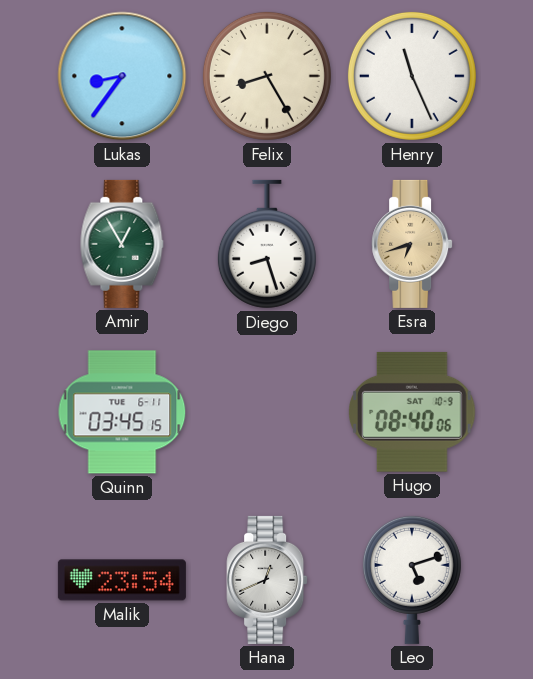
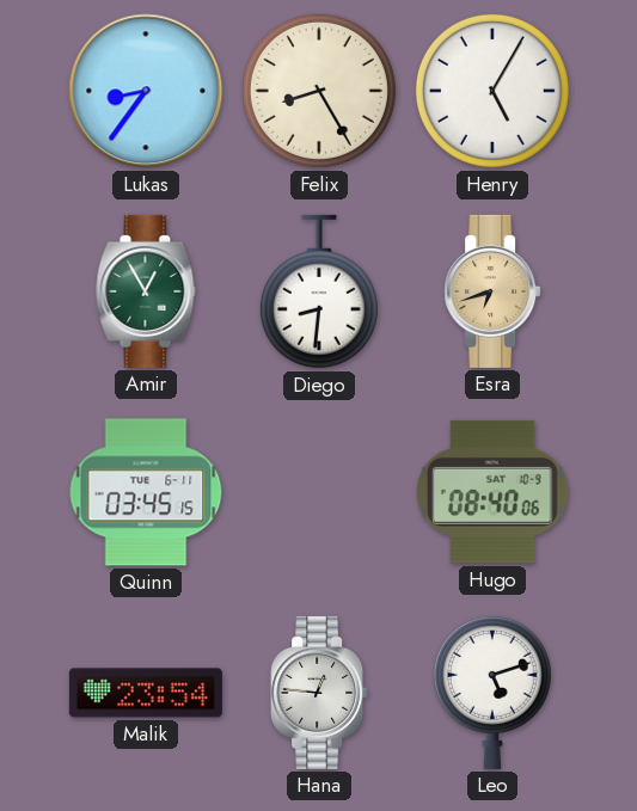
Henry: 11:26 -> 5:05 (492, 91)
Diego: 8:27 -> 8:31 (319, 291)
Hana: 12:41 -> 12:46 (319, 693)
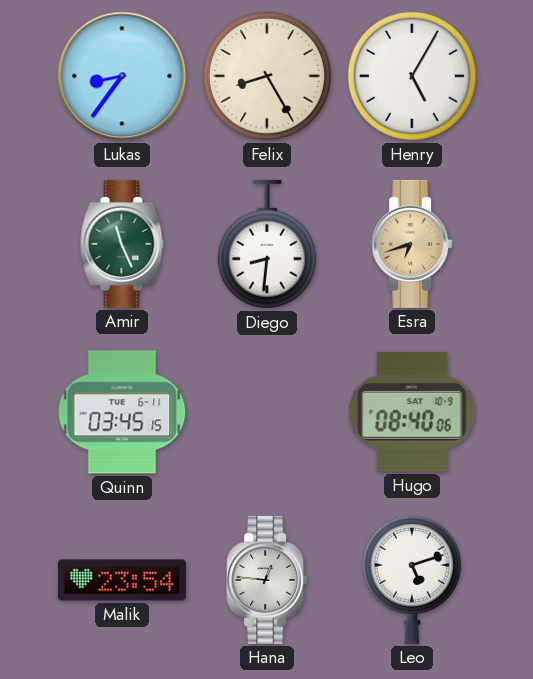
Amir: 12:55 -> 11:26 (122, 244)
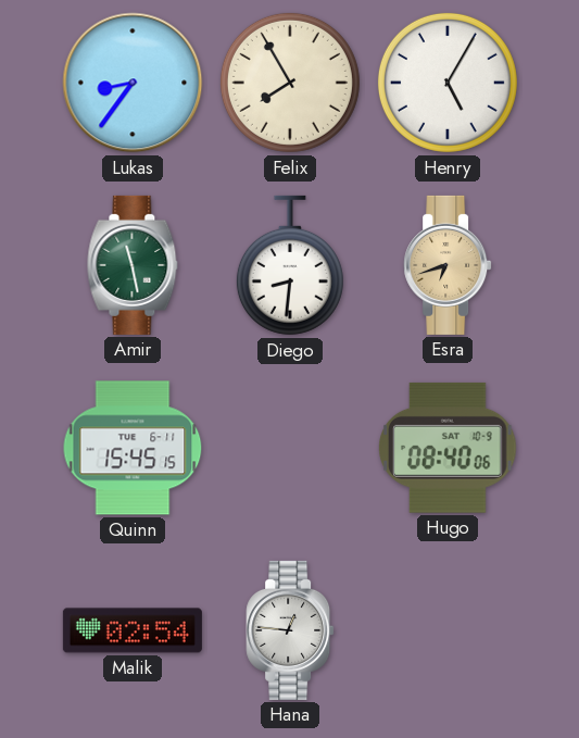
Felix: 8:25 -> 7:55 (290, 83)
Amir: 11:26 -> 11:28 (133, 265)
Quinn: 03:45 -> 15:45 (133, 448)
Malik: 23:54 -> 02:54 (133, 630)
Leo: 5:12 -> none (412, 579)
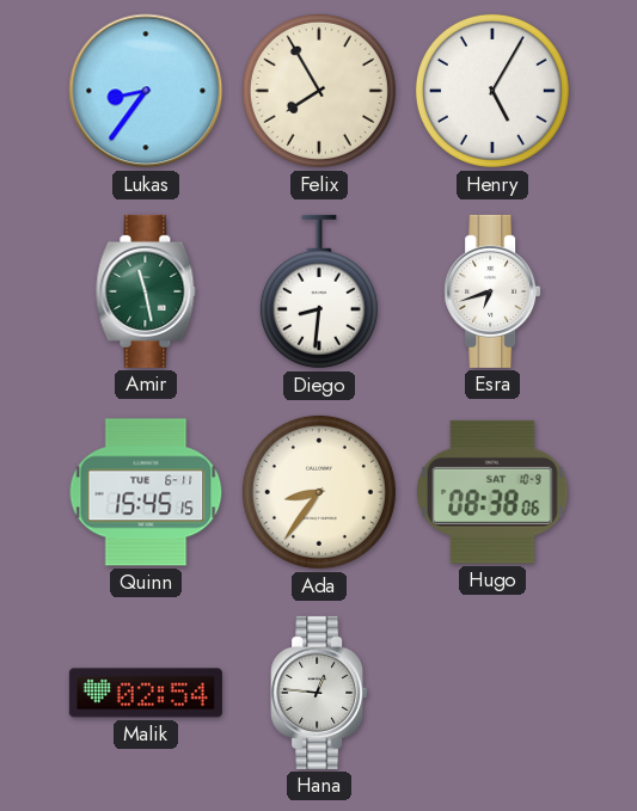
Esra dial: champagne -> white (492, 291)
Ada: none -> 8:36 (319, 492)
Hugo: 08:40 -> 08:38 (492, 492)
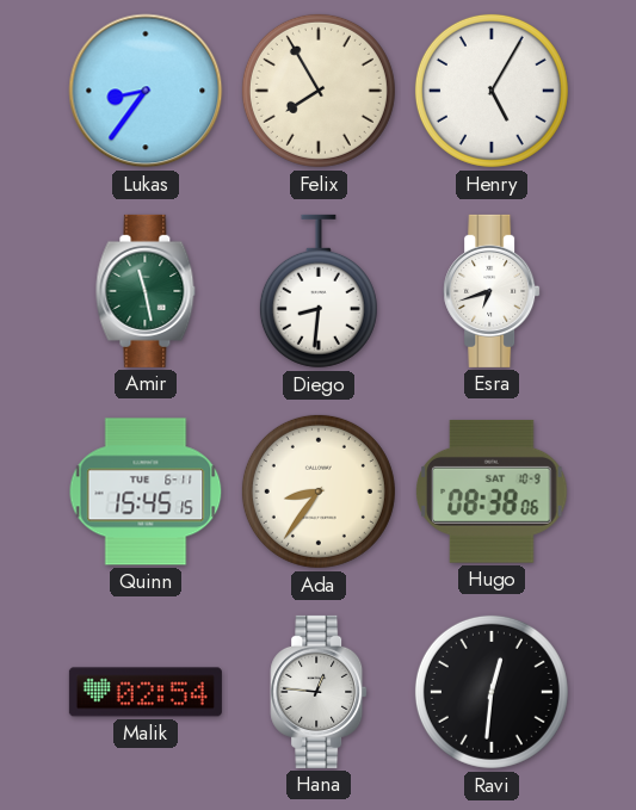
Ravi: none -> 12:31 (492, 692)
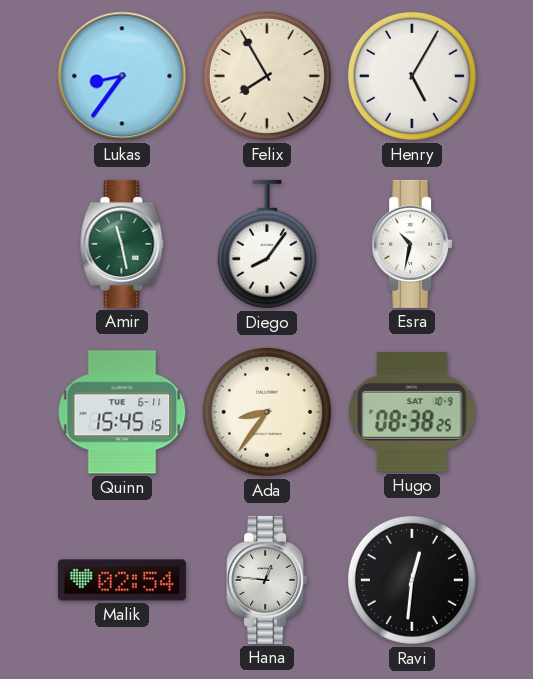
Diego: 8:31 -> 8:06 (267, 244)
Esra: 6:42 -> 10:32 (412, 244)
Hugo: 08:38:06 -> 08:38:25 (412, 412)
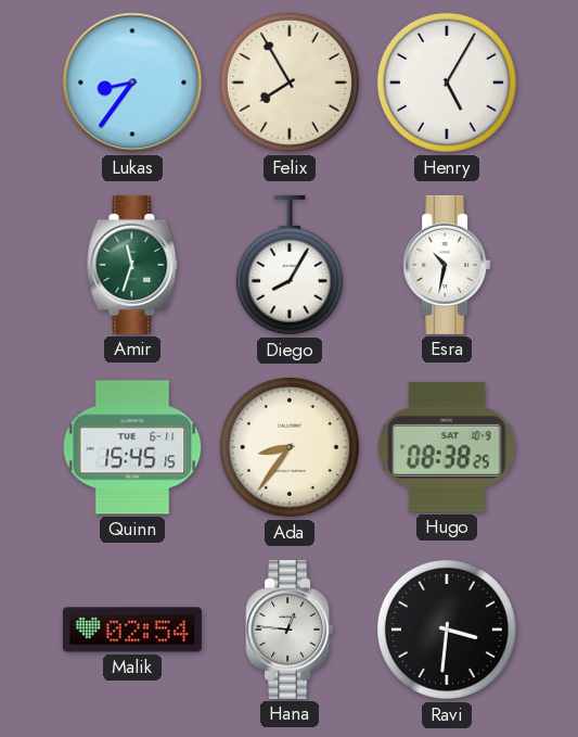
Amir: 11:28 -> 11:33 (132, 265)
Diego: 8:06 -> 8:05 (290, 265)
Ravi: 12:31 -> 3:31 (447, 630)
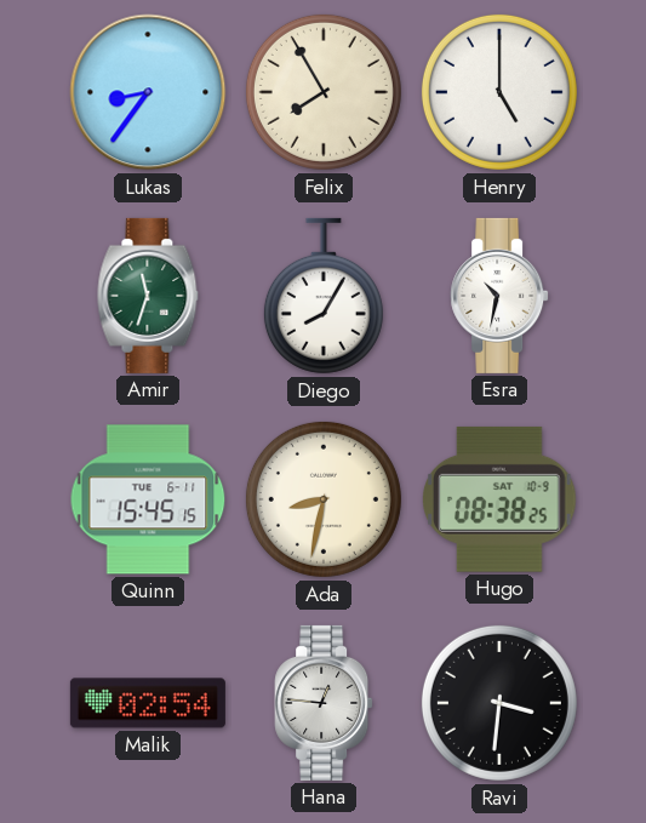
Henry: 5:05 -> 5:00 (499, 92)
Ada: 8:36 -> 8:32 (324, 499)
